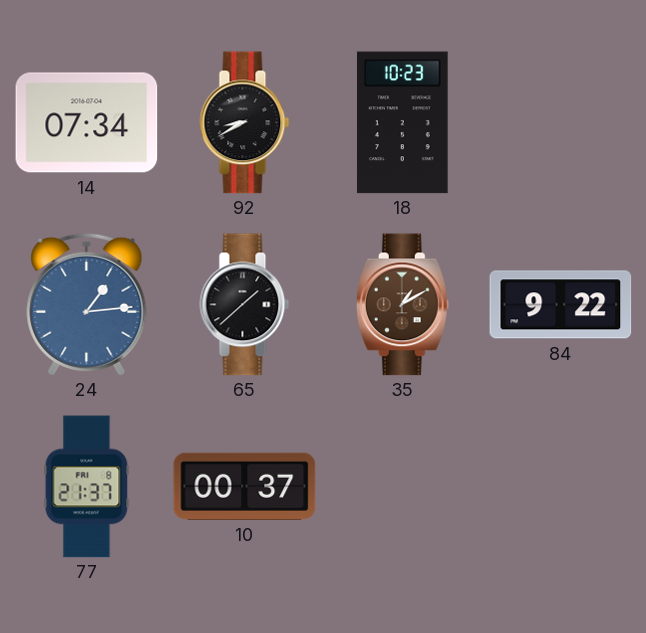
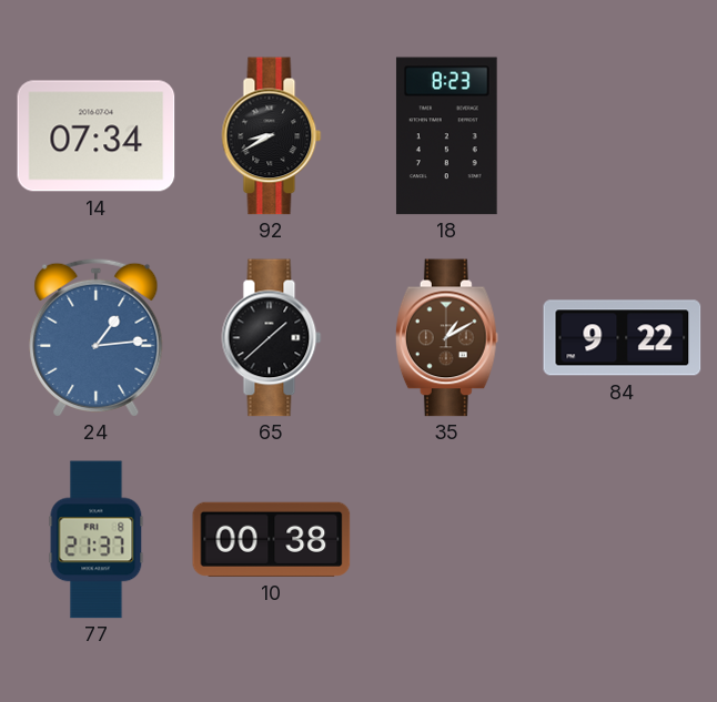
18: 10:23 -> 8:23 (446, 136)
10: 00:37 -> 00:38 (272, 539)
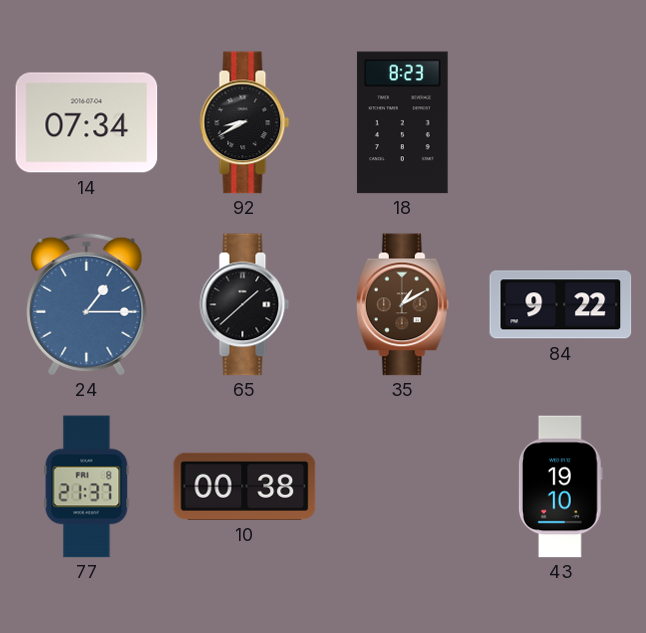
24: 1:14 -> 1:15 (87, 304)
43: none -> 19:10 (560, 487)
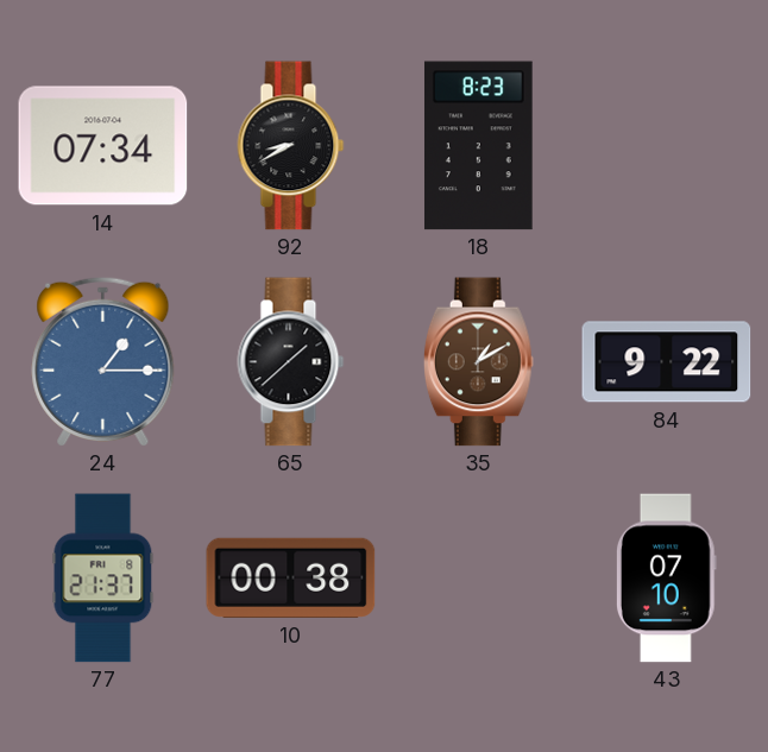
43: 19:10 -> 07:10 (666, 579)
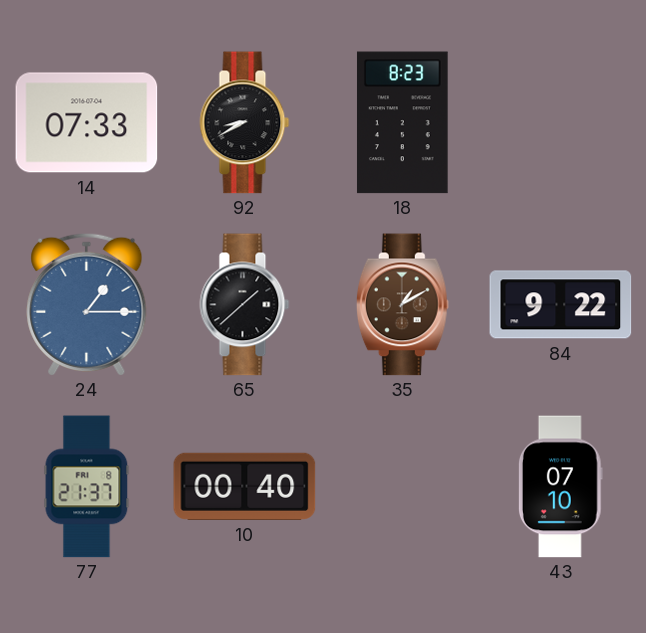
14: 07:34 -> 07:33 (87, 123)
10: 00:38 -> 00:40 (245, 486)
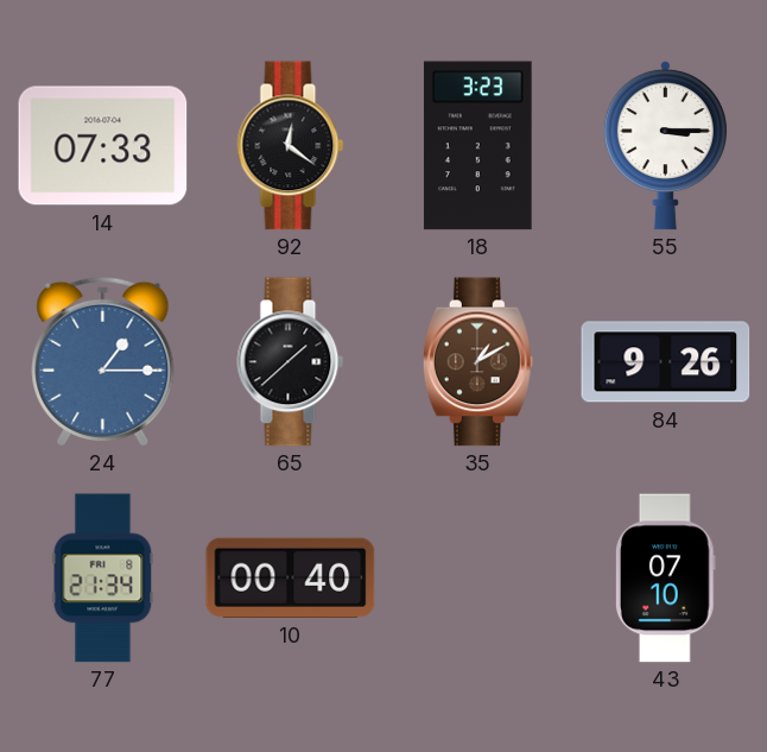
92: 8:40 -> 12:21 (291, 146)
18: 8:23 -> 3:23 (477, 146)
55: none -> 3:15 (665, 145)
84: 9:22 -> 9:26 (666, 362)
77: 21:37 -> 21:34 (103, 579)
